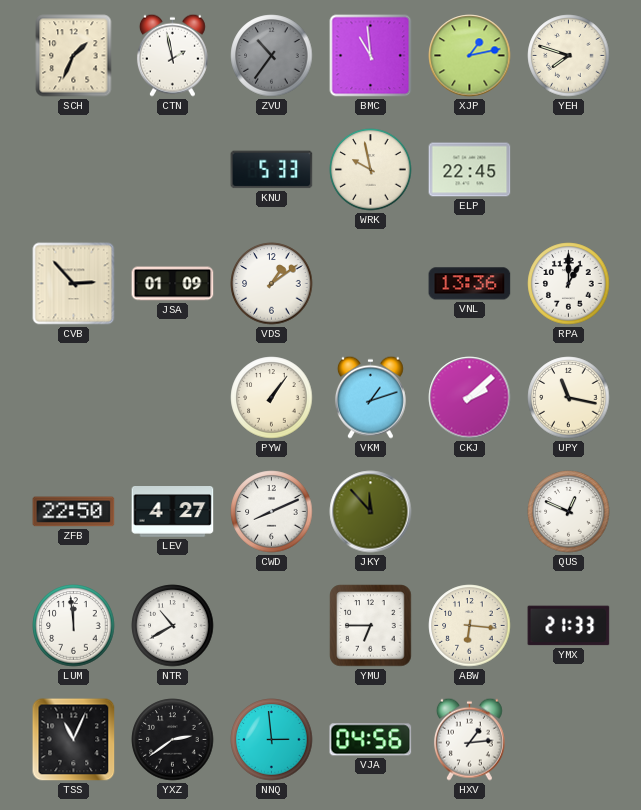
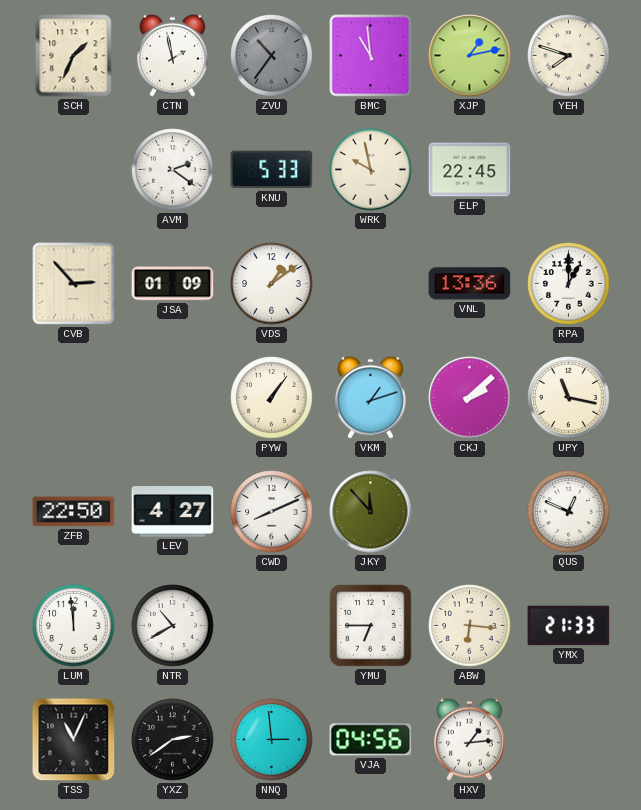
AVM: none -> 2:21 (173, 170)
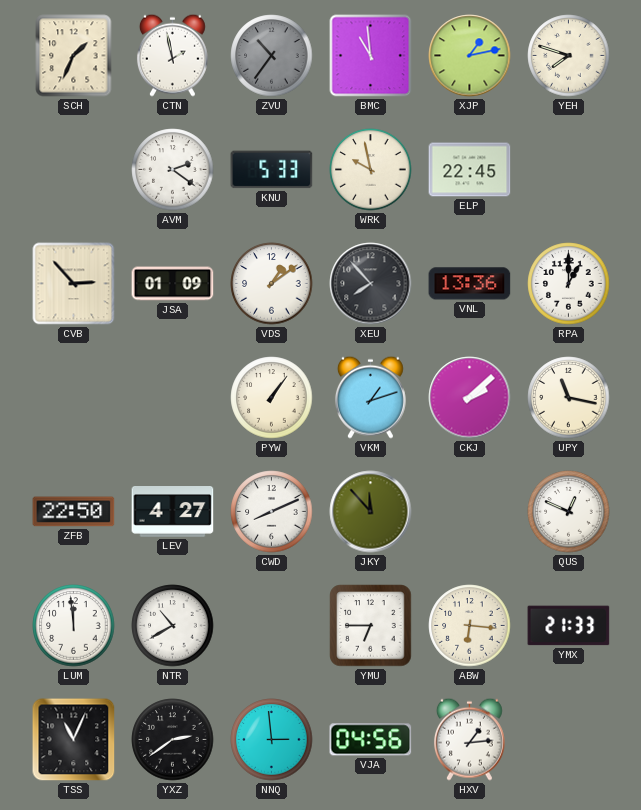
XEU: none -> 7:53 (371, 284)
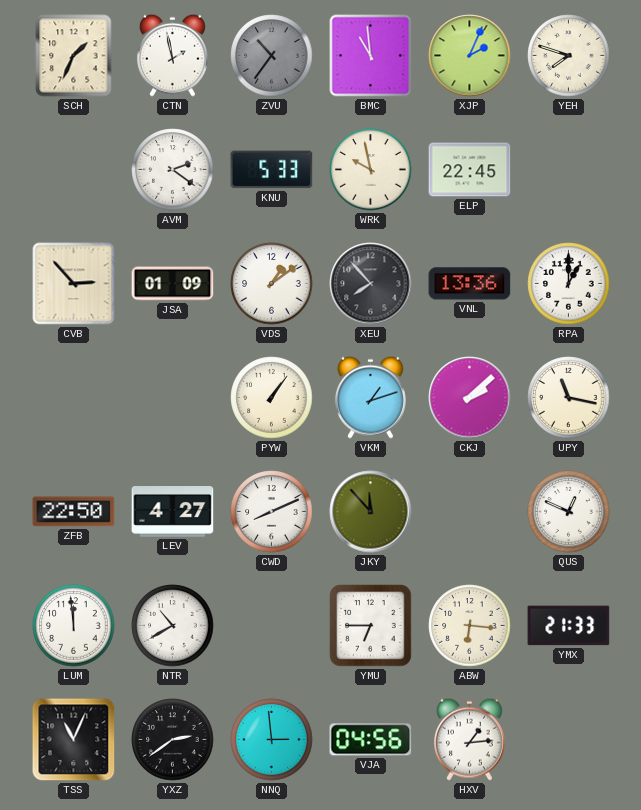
XJP: 1:13 -> 2:04 (470, 56)
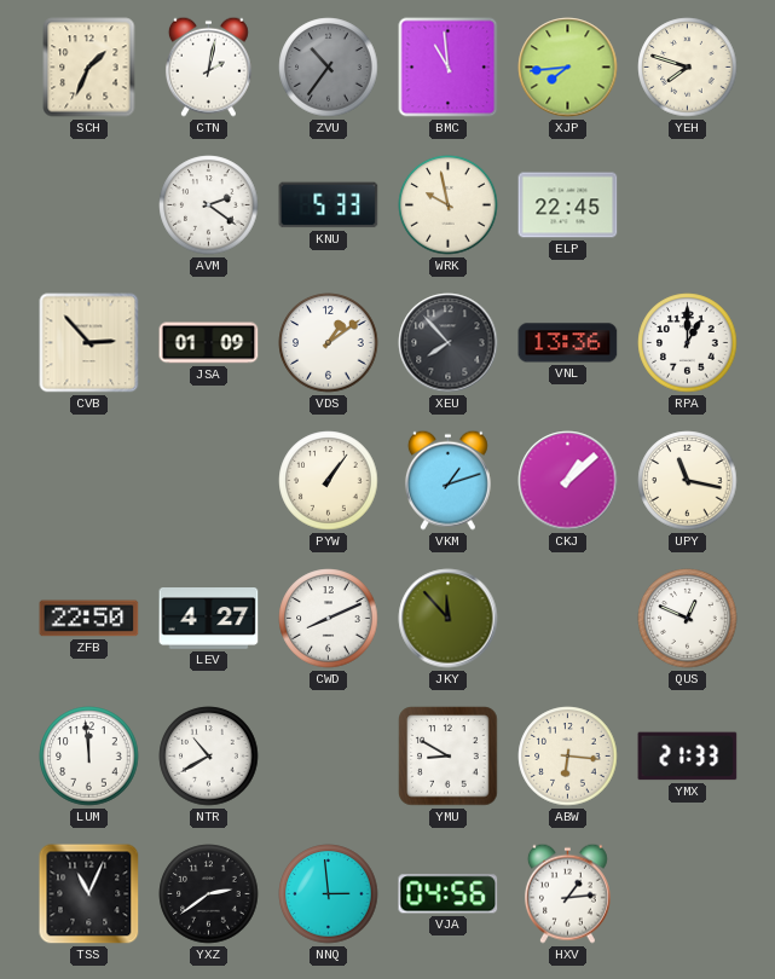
CTN: 1:58 -> 2:02 (208, 66)
XJP: 2:04 -> 7:44 (568, 68)
CKJ: 2:08 -> 1:08 (568, 481)
YMU: 6:45 -> 8:50 (449, 757)
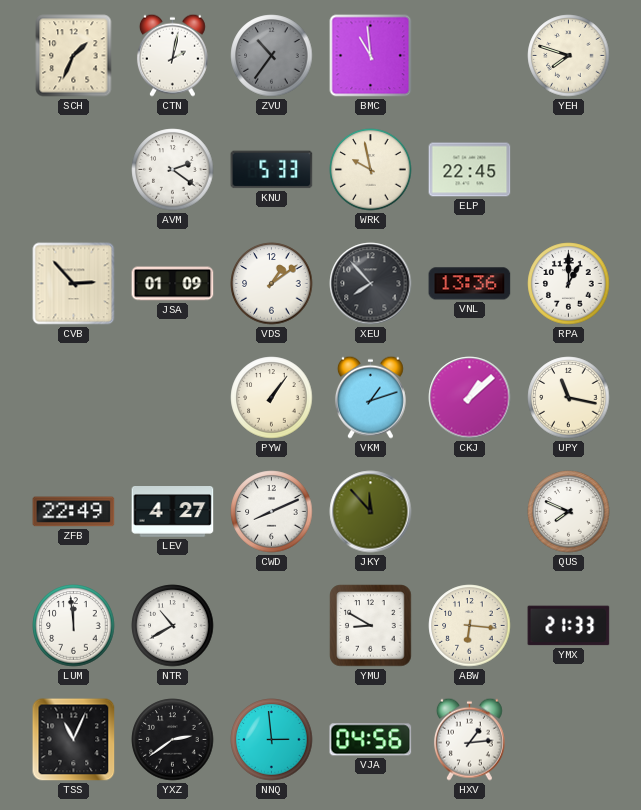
XJP: 7:44 -> none (568, 68)
ZFB: 22:50 -> 22:49 (74, 512)
QUS: 12:49 -> 7:49 (569, 512)
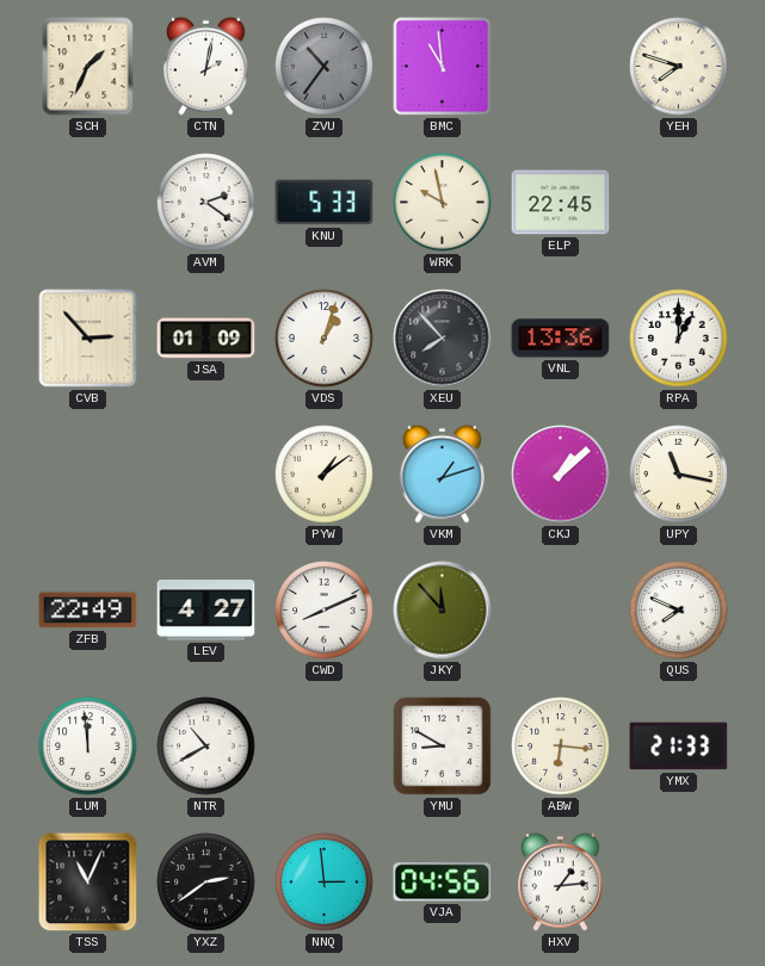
VDS: 1:09 -> 1:03 (325, 339)
PYW: 1:06 -> 1:09 (325, 475)
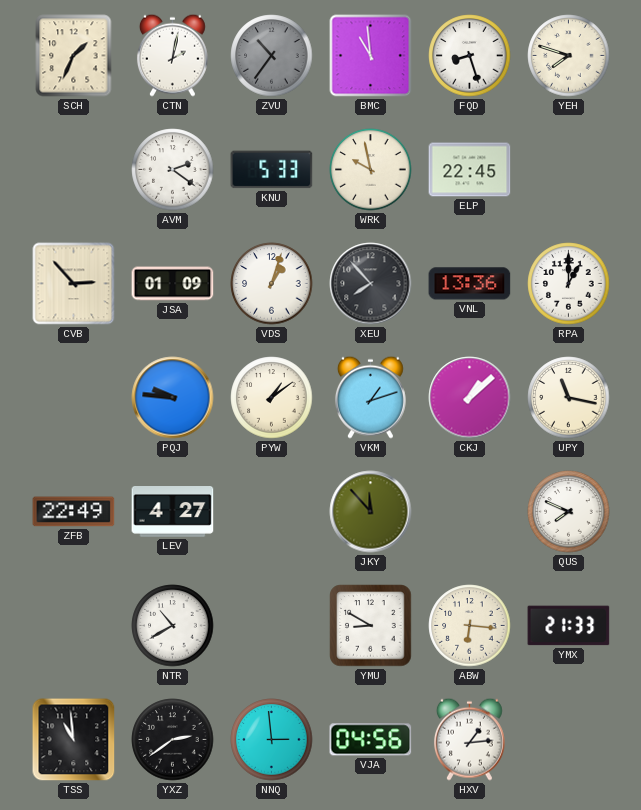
FQD: none -> 8:27 (470, 56)
PQJ: none -> 9:46 (173, 398)
CWD: 8:11 -> none (325, 611)
LUM: 11:59 -> none (88, 747)
TSS: 11:04 -> 10:59 (74, 740)
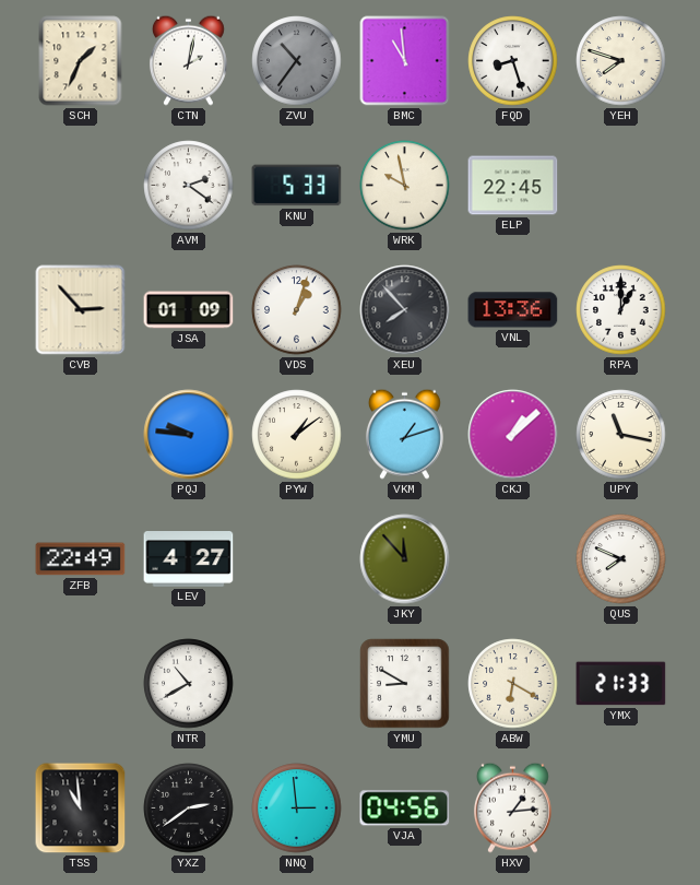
ABW: 6:16 -> 6:20 (513, 684)
